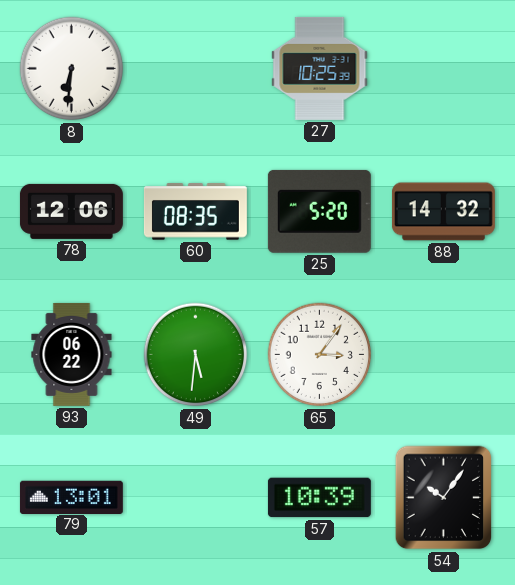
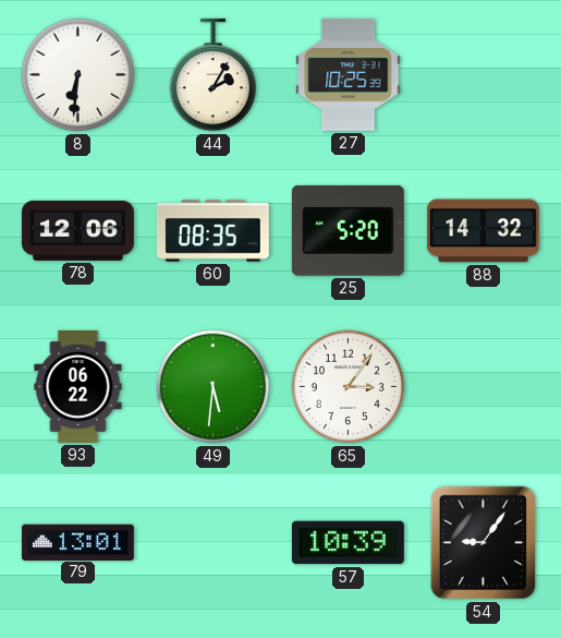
44: none -> 2:05 (212, 75)
54: 10:06 -> 9:06 (484, 543)
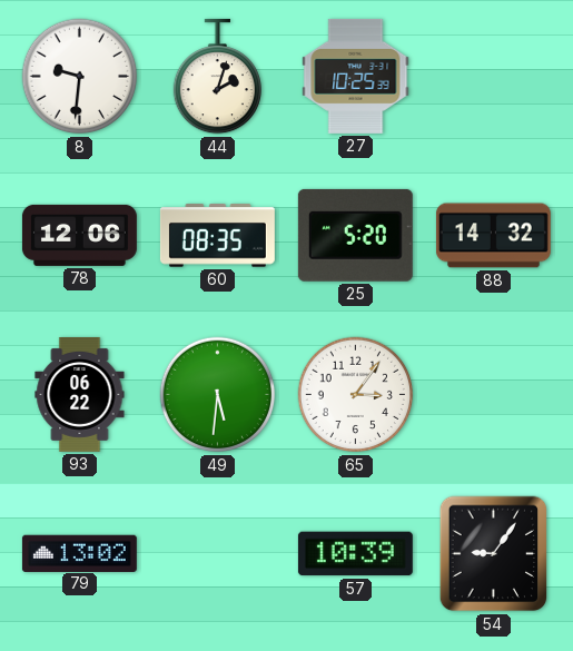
8: 6:31 -> 9:31 (80, 77)
44: 2:05 -> 2:03 (217, 77)
79: 13:01 -> 13:02 (79, 553)
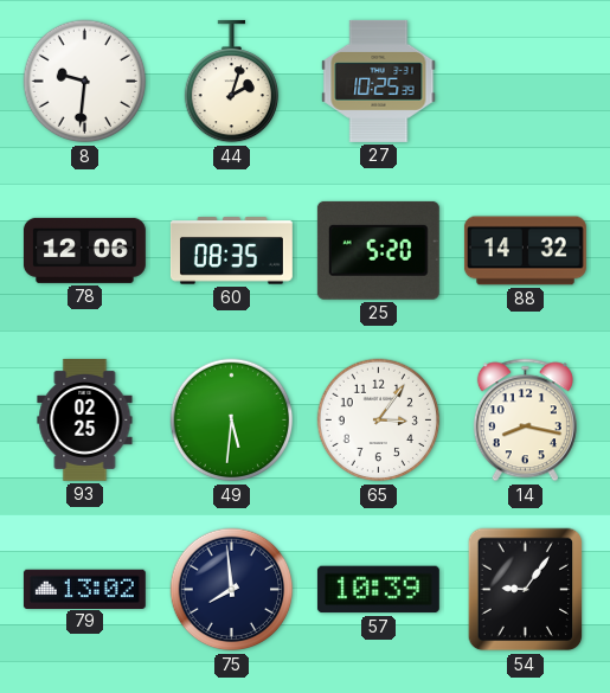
93: 06:22 -> 02:25 (85, 419)
14: none -> 8:17 (525, 421)
75: none -> 7:59 (232, 590)
